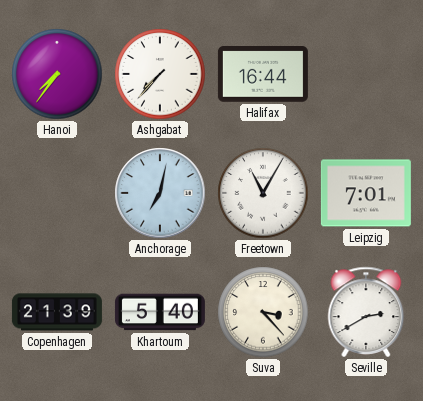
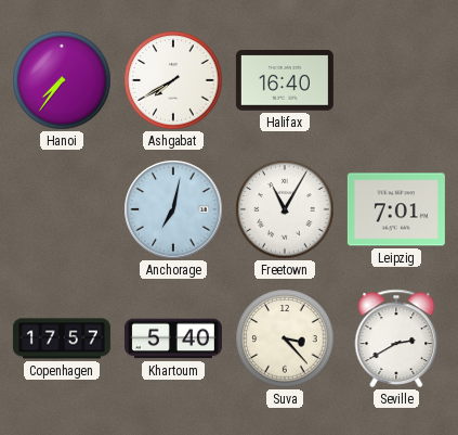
Ashgabat: 7:37 -> 7:40 (173, 80)
Halifax: 16:44 -> 16:40 (285, 81)
Copenhagen: 21:39 -> 17:57 (62, 338)
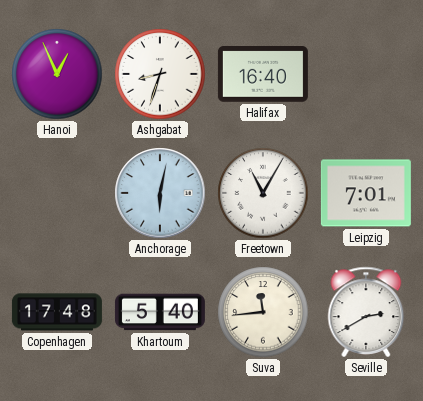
Hanoi: 7:36 -> 12:56 (57, 74)
Ashgabat: 7:40 -> 8:33 (160, 74)
Anchorage: 7:02 -> 6:02 (160, 193)
Copenhagen: 17:57 -> 17:48 (57, 312)
Suva: 3:23 -> 11:44 (263, 312)
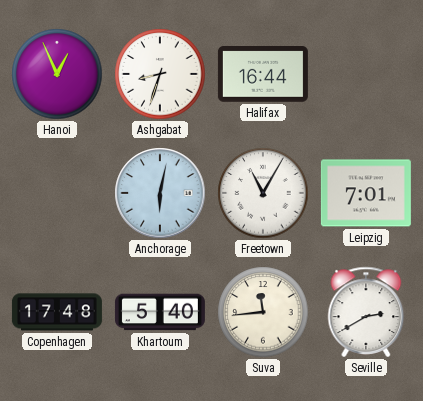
Halifax: 16:40 -> 16:44 (263, 75)
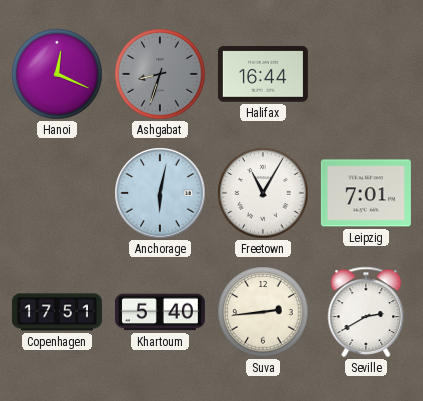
Hanoi: 12:56 -> 12:19 (57, 74)
Ashgabat dial: white -> grey (160, 74)
Copenhagen: 17:48 -> 17:51 (57, 312)
Suva: 11:44 -> 2:44 (263, 312)
